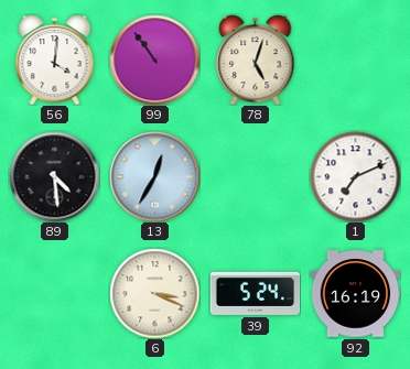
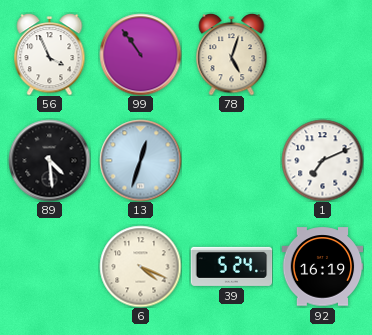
56: 4:01 -> 3:56 (50, 55)
13: 12:35 -> 12:33 (140, 160)
6: 3:19 -> 4:19 (140, 266)
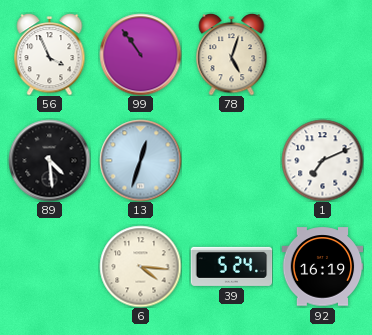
6: 4:19 -> 4:16 (140, 266)
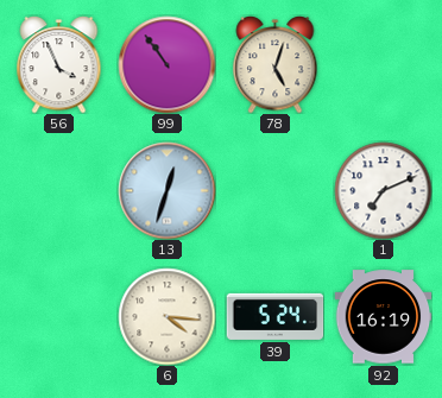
89: 4:29 -> none (49, 160)
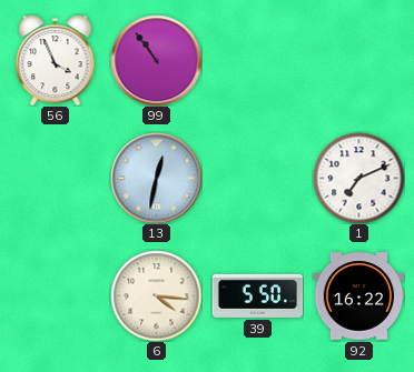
78: 5:03 -> none (276, 65)
13: 12:33 -> 12:32 (156, 178)
39: 5:24 -> 5:50 (257, 295)
92: 16:19 -> 16:22 (358, 296)
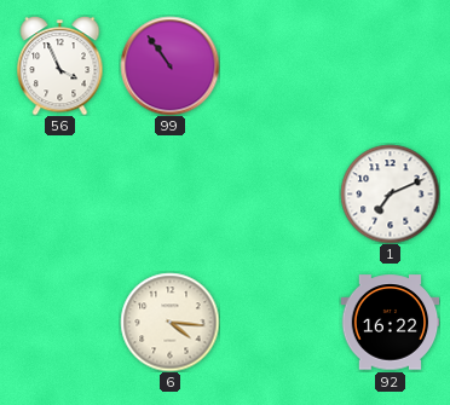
13: 12:32 -> none (156, 178)
39: 5:50 -> none (257, 295)
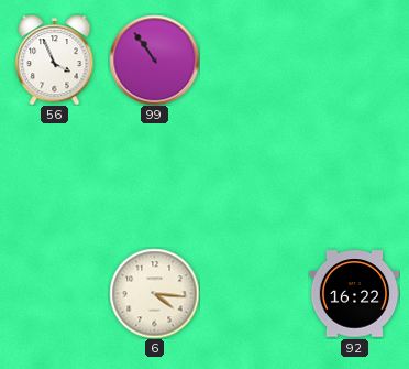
1: 7:11 -> none (390, 193)
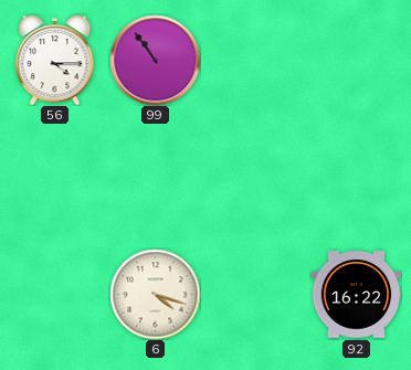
56: 3:56 -> 4:15 (55, 61)
6: 4:16 -> 4:18 (155, 294)
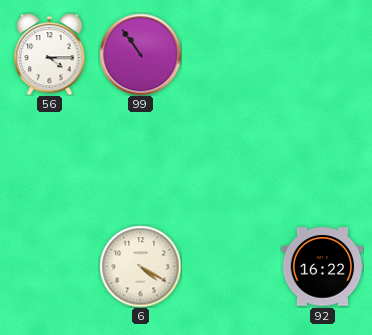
6: 4:18 -> 4:20 (140, 266)
